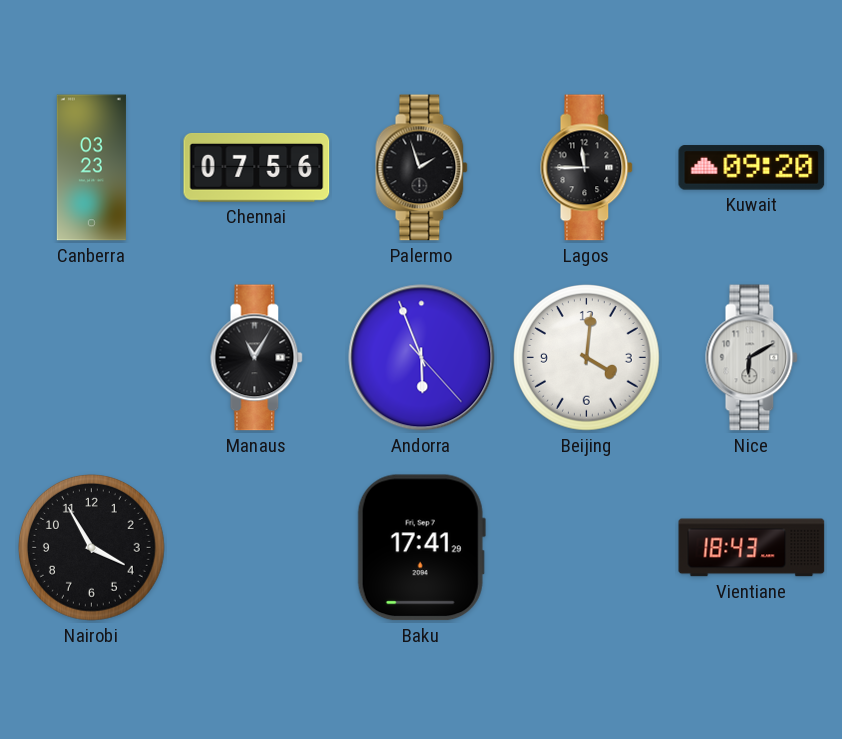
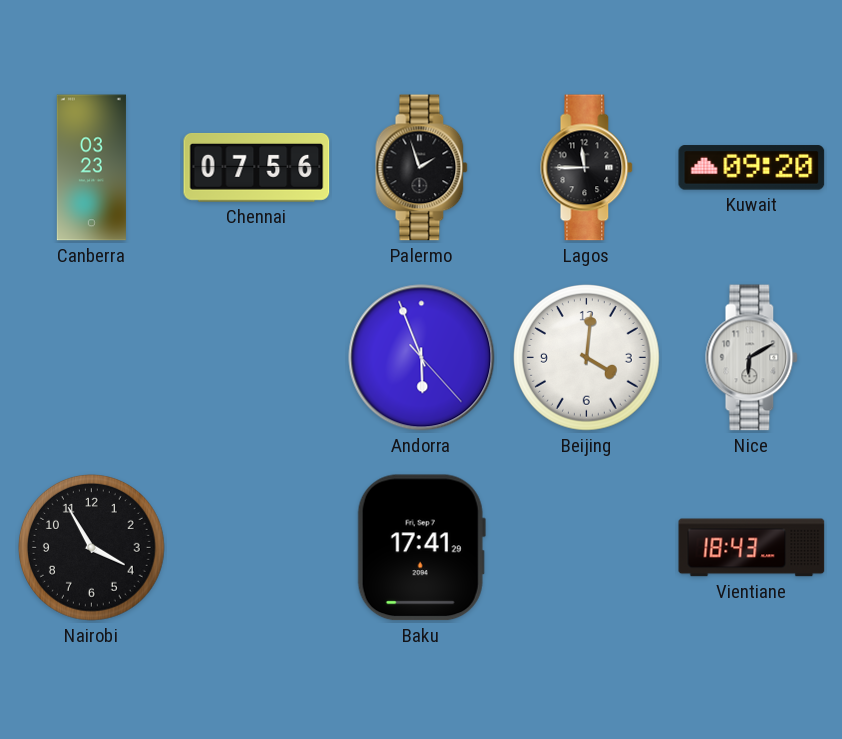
Manaus: 11:05 -> none (257, 358)
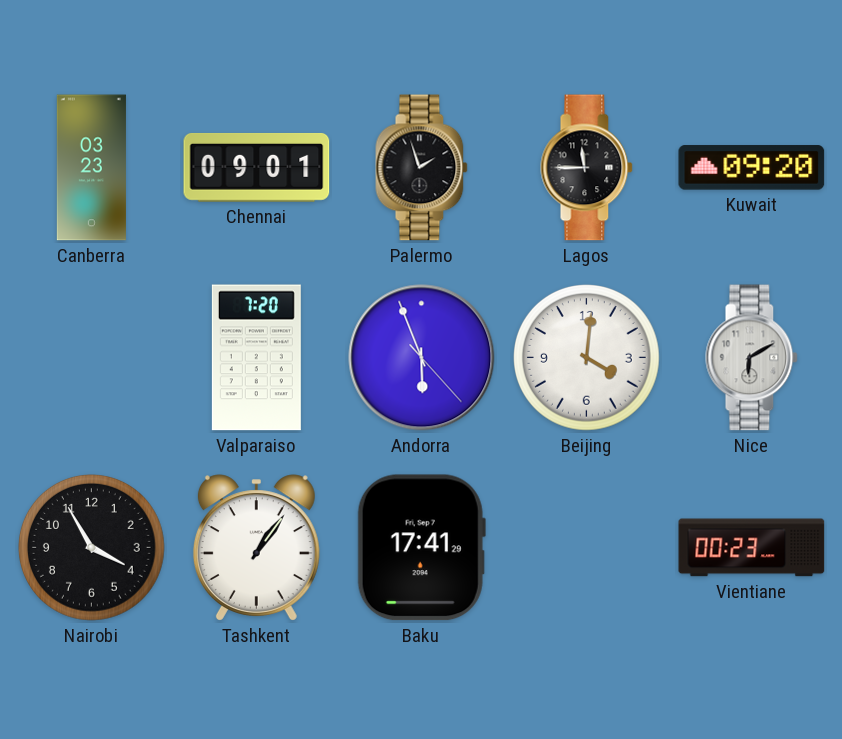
Chennai: 07:56 -> 09:01 (257, 167)
Valparaiso: none -> 7:20 (256, 358)
Tashkent: none -> 1:06 (256, 548)
Vientiane: 18:43 -> 00:23 (752, 548)
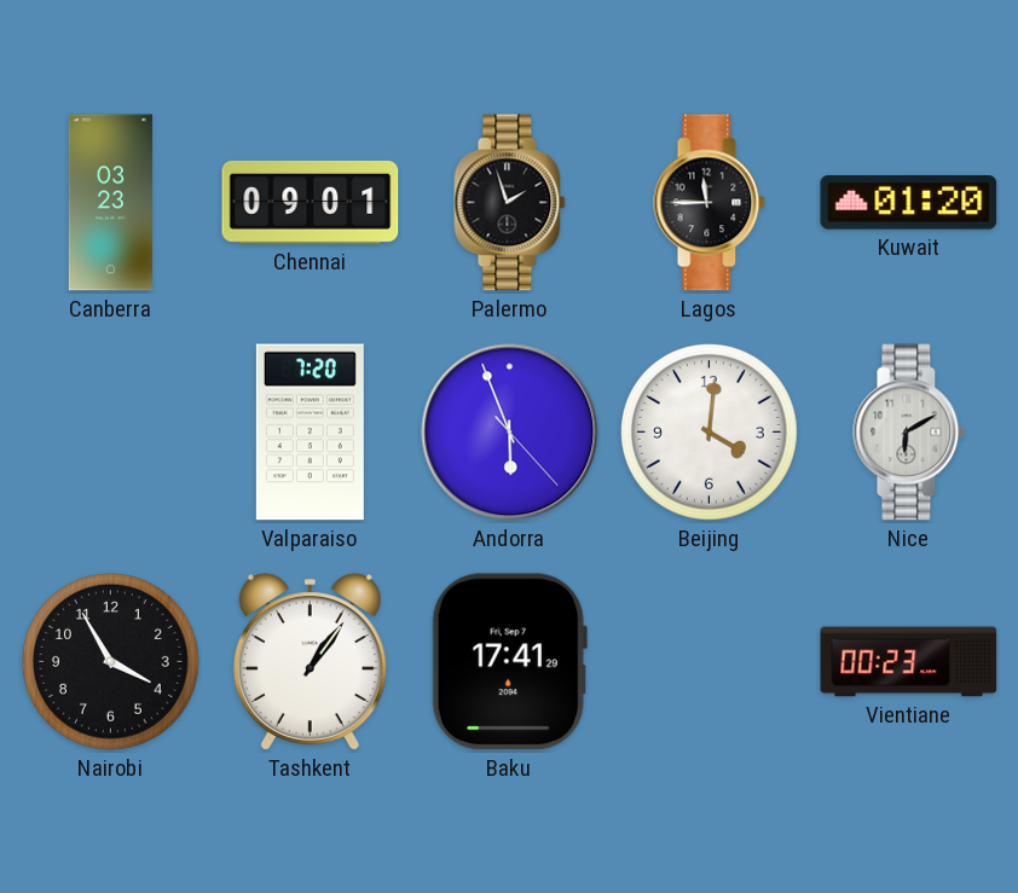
Kuwait: 09:20 -> 01:20 (909, 203)
